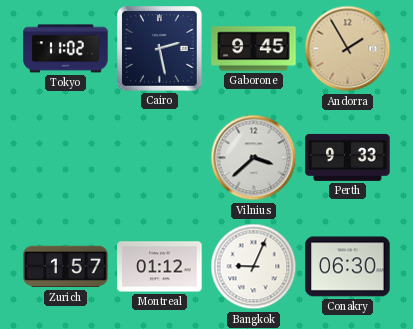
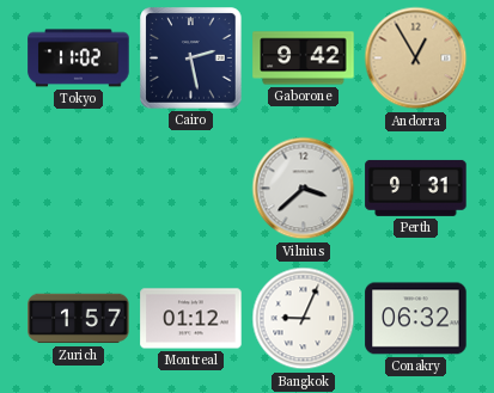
Gaborone: 9:45 -> 9:42 (304, 59)
Andorra: 1:55 -> 12:55 (416, 59)
Perth: 9:33 -> 9:31 (416, 188)
Conakry: 06:30 -> 06:32 (416, 319)
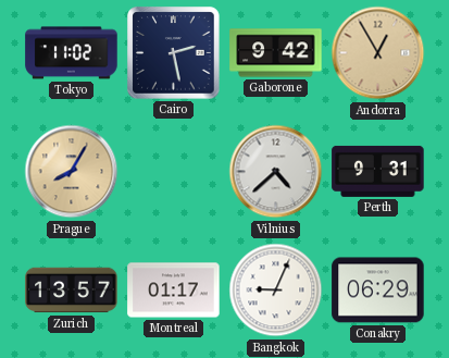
Prague: none -> 8:05 (72, 172)
Vilnius: 3:38 -> 4:38 (276, 172)
Zurich: 1:57 -> 13:57 (72, 291)
Montreal: 01:12 -> 01:17 (174, 291)
Conakry: 06:32 -> 06:29 (378, 291)
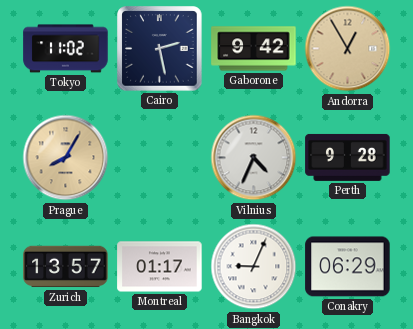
Vilnius: 4:38 -> 4:34 (254, 158)
Perth: 9:31 -> 9:28 (348, 157)
